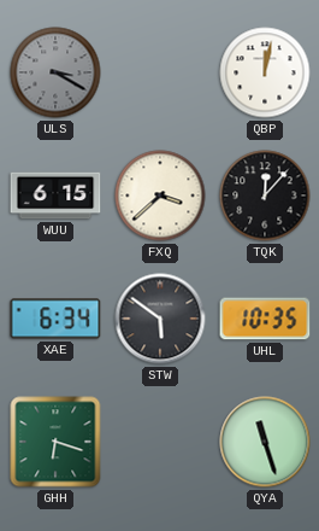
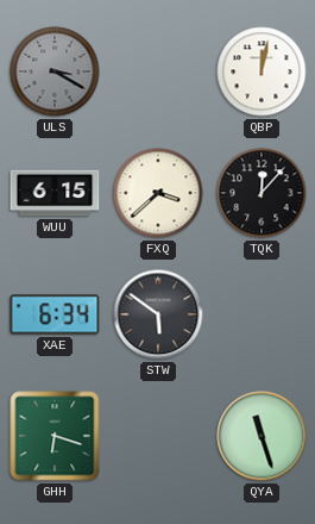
UHL: 10:35 -> none (265, 319)
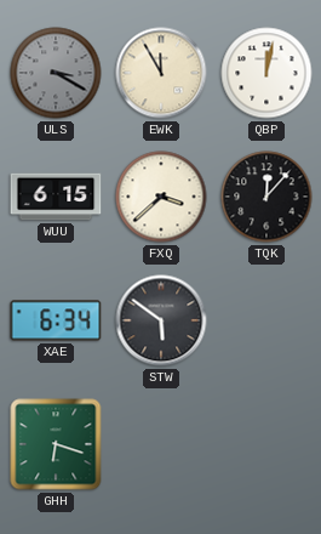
EWK: none -> 11:55 (161, 73)
QYA: 11:27 -> none (262, 436)
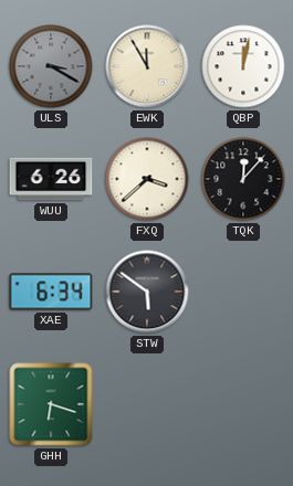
WUU: 6:15 -> 6:26 (51, 179)
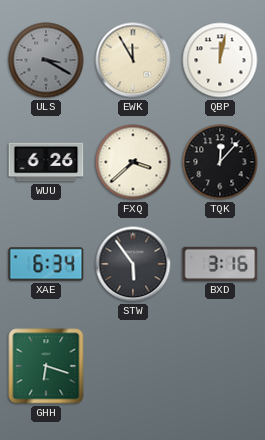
STW: 5:51 -> 5:54 (133, 264)
BXD: none -> 3:16 (220, 264)
